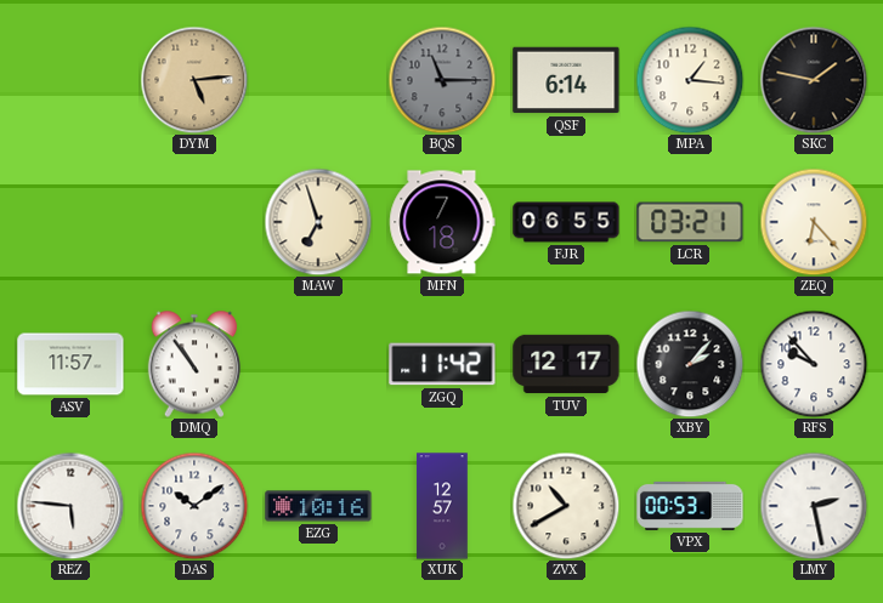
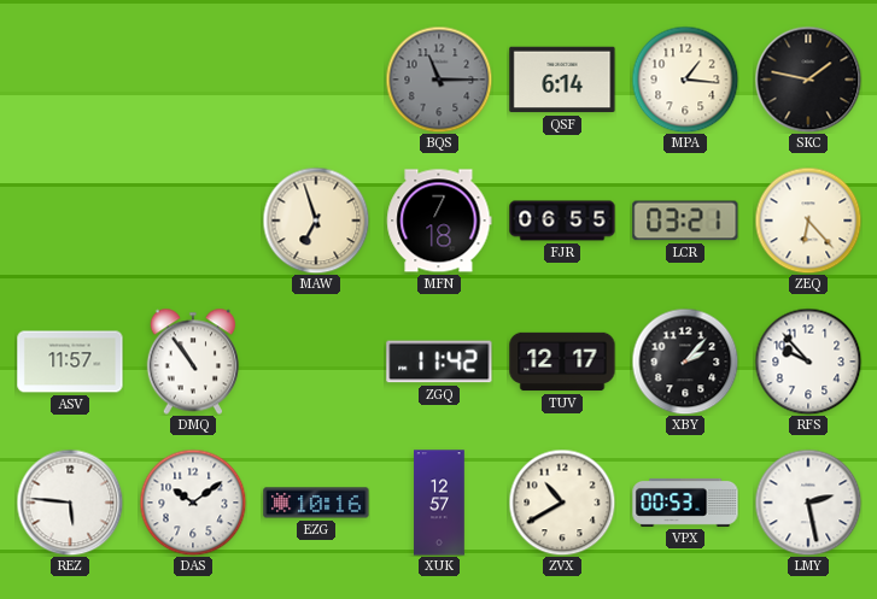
DYM: 5:14 -> none (194, 80)
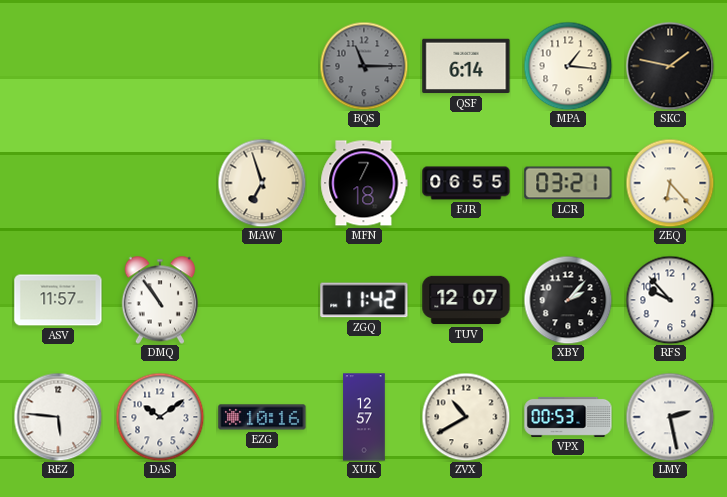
TUV: 12:17 -> 12:07 (466, 300)
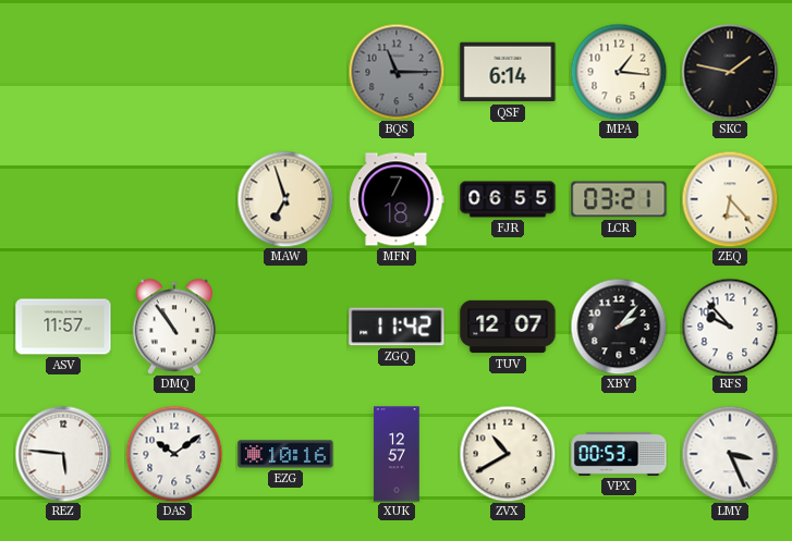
LMY: 2:28 -> 3:26 (730, 454)
